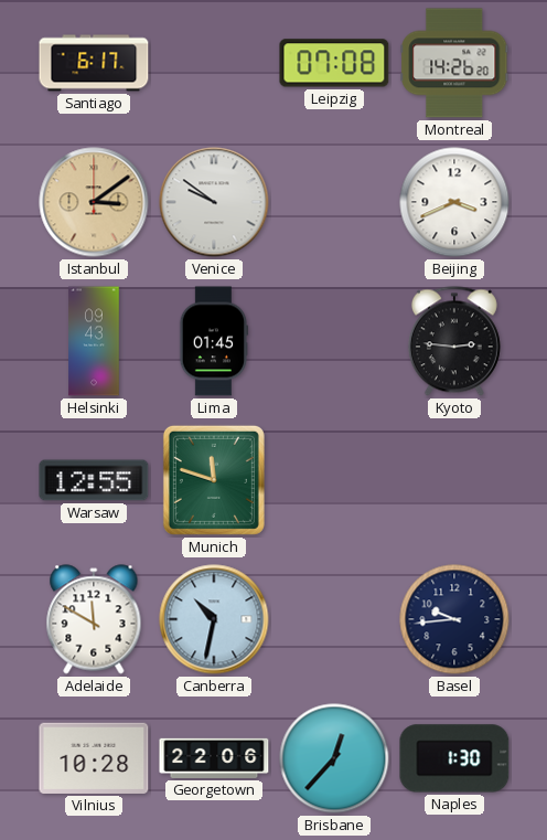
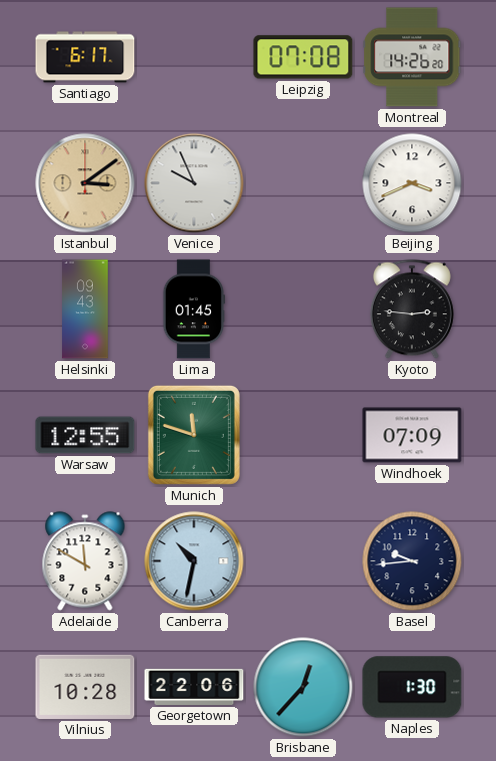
Venice: 9:51 -> 9:56 (194, 183)
Windhoek: none -> 07:09 (412, 435)
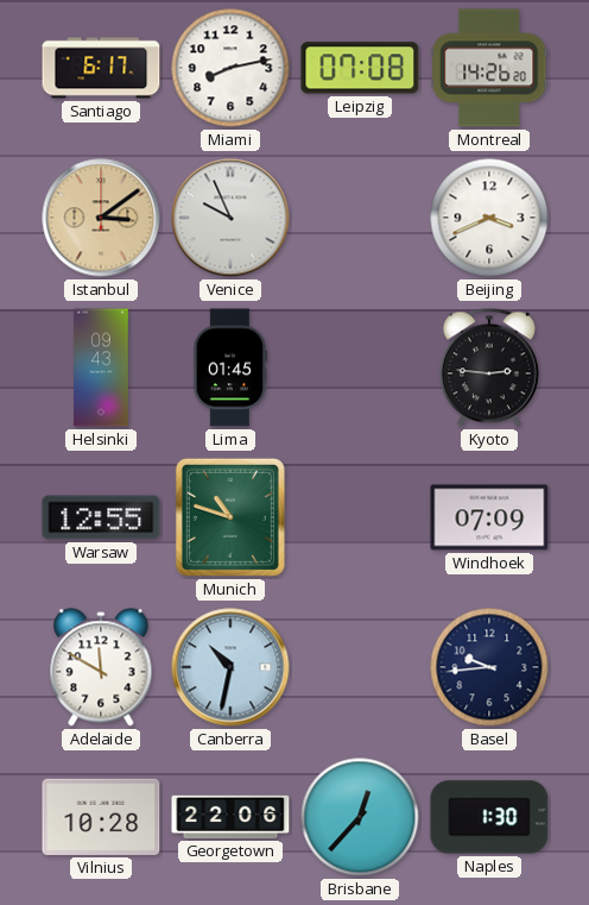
Miami: none -> 8:13 (230, 68)
Munich: 11:48 -> 10:48 (230, 517)
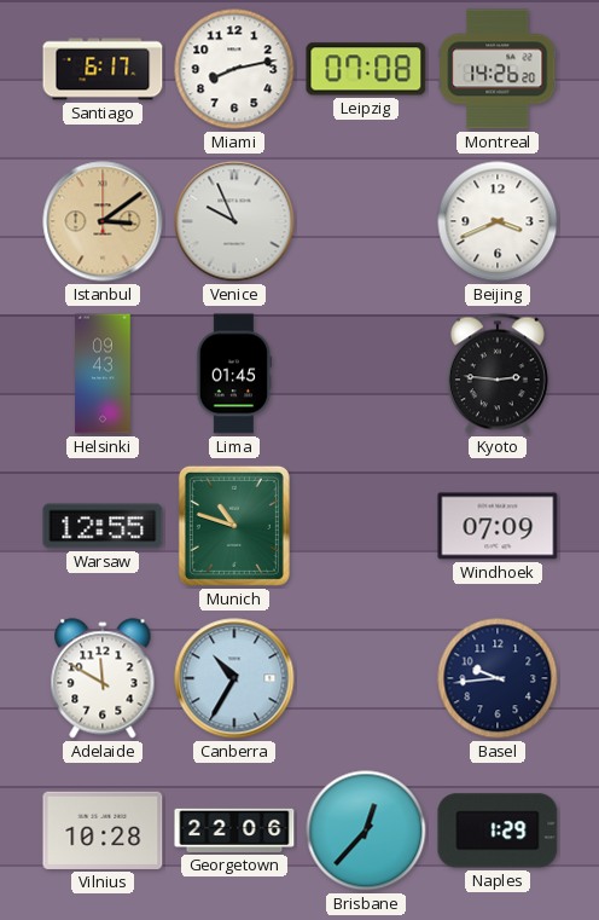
Canberra: 10:32 -> 10:35 (234, 678)
Naples: 1:30 -> 1:29 (498, 831)
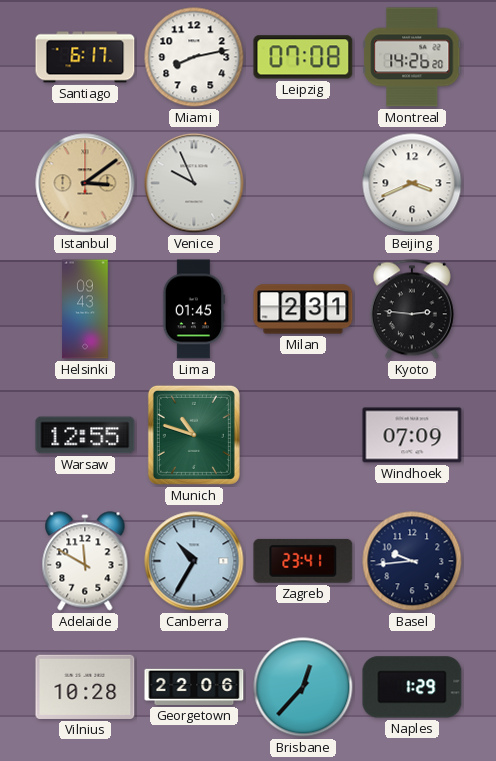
Milan: none -> 2:31 (303, 309)
Zagreb: none -> 23:41 (303, 561)
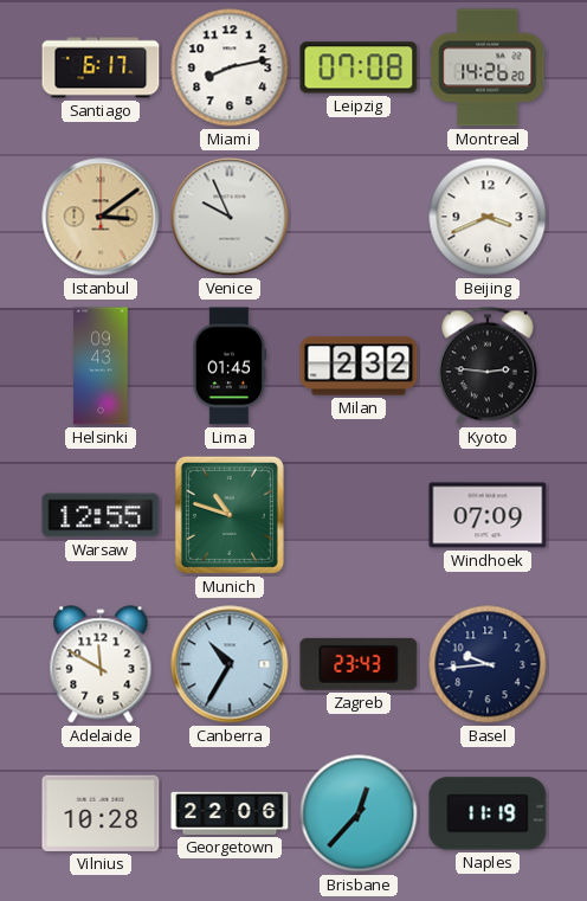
Milan: 2:31 -> 2:32 (359, 366)
Zagreb: 23:41 -> 23:43 (359, 664)
Naples: 1:29 -> 11:19 (488, 813)
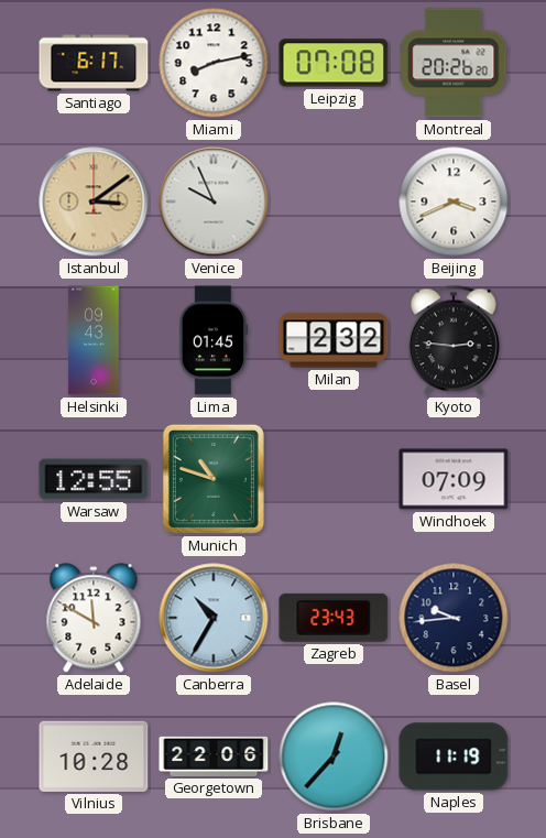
Montreal: 14:26 -> 20:26 (454, 63)
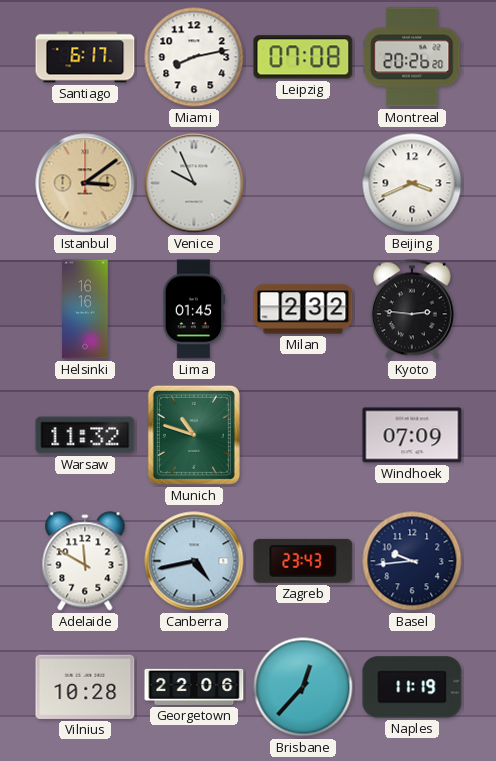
Helsinki: 09:43 -> 16:16 (85, 309)
Warsaw: 12:55 -> 11:32 (85, 435)
Canberra: 10:35 -> 4:43 (194, 561)
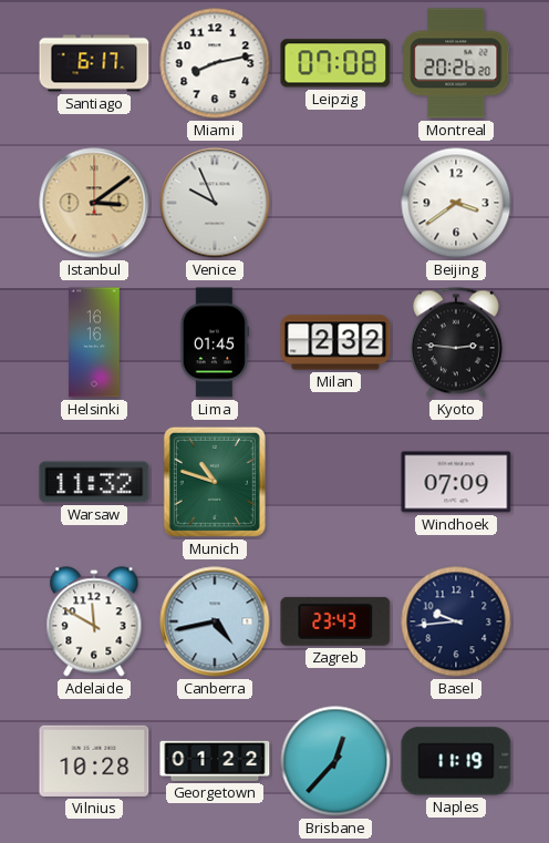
Beijing: 3:41 -> 3:39 (456, 203)
Georgetown: 22:06 -> 01:22 (215, 761)
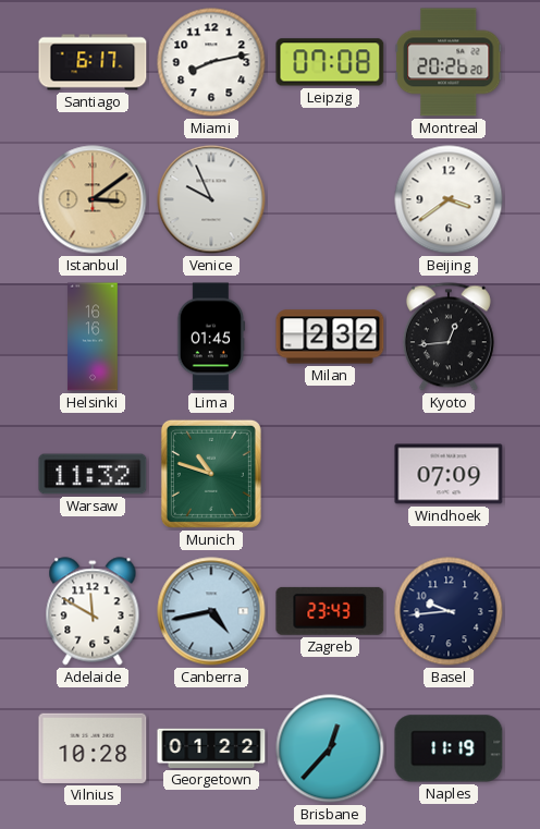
Kyoto: 2:46 -> 12:44 (449, 337)
